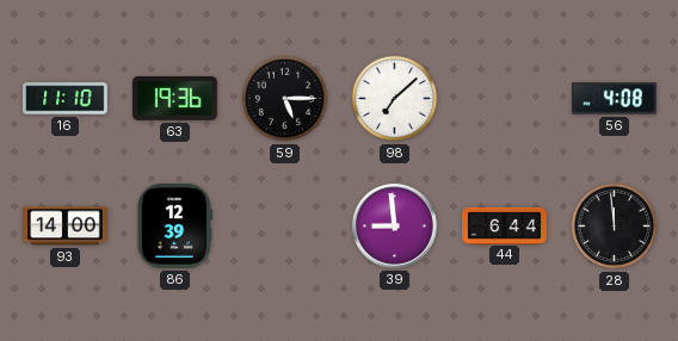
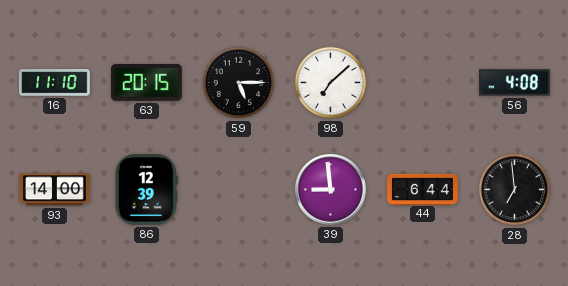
63: 19:36 -> 20:15 (147, 82)
28: 11:59 -> 6:59 (515, 190)
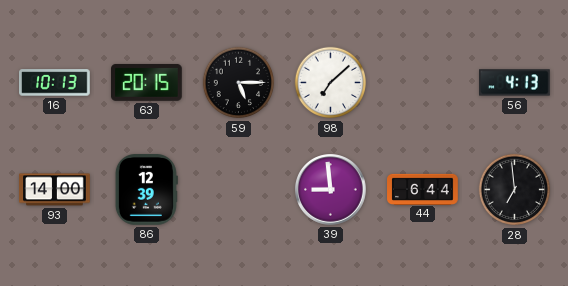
16: 11:10 -> 10:13 (55, 83)
56: 4:08 -> 4:13 (515, 83)
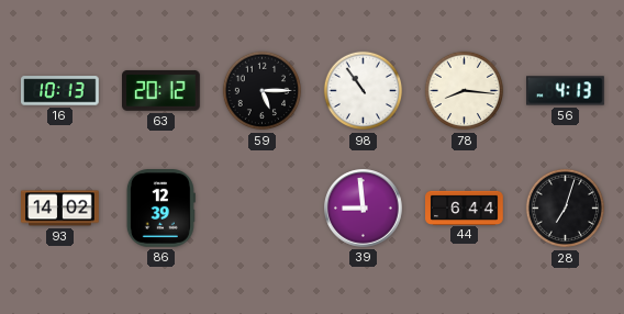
63: 20:15 -> 20:12 (161, 90)
98: 7:08 -> 10:54 (364, 91)
78: none -> 8:16 (465, 91)
93: 14:00 -> 14:02 (60, 209)
28: 6:59 -> 7:03 (566, 209)
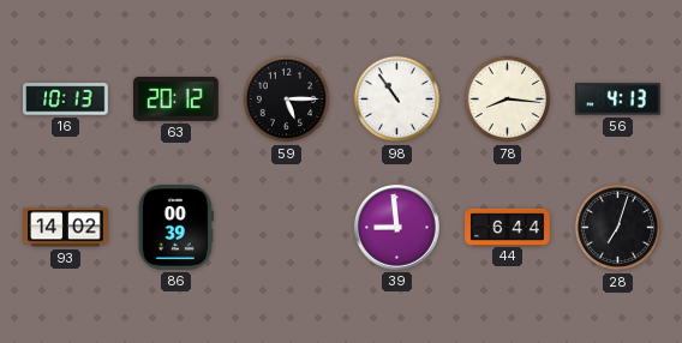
86: 12:39 -> 00:39 (175, 228)
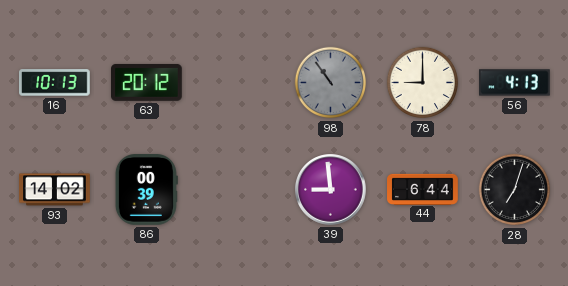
59: 5:15 -> none (287, 100)
98 dial: white -> grey (331, 83)
78: 8:16 -> 9:00 (423, 83)
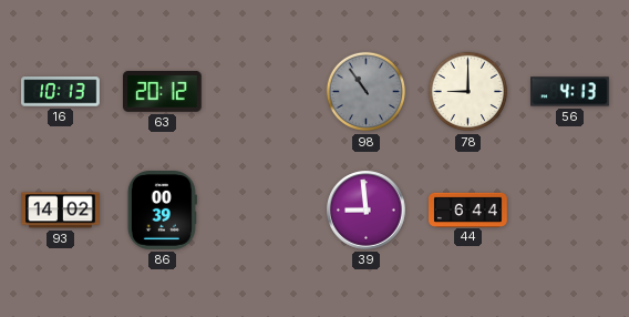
28: 7:03 -> none (515, 190)
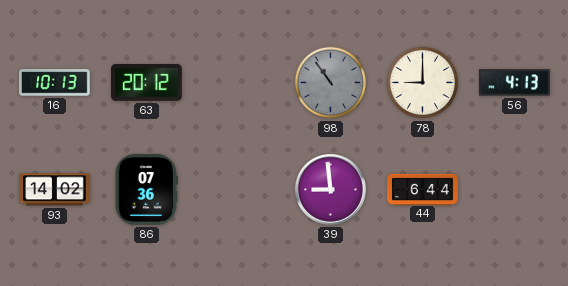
86: 00:39 -> 07:36 (146, 190)
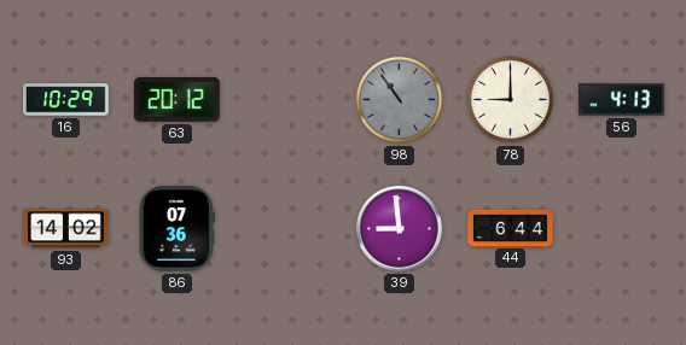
16: 10:13 -> 10:29 (66, 100)
